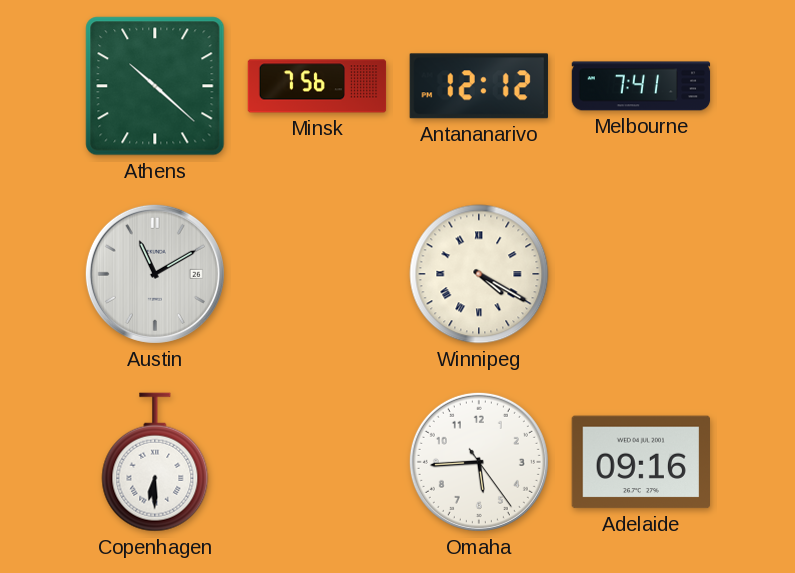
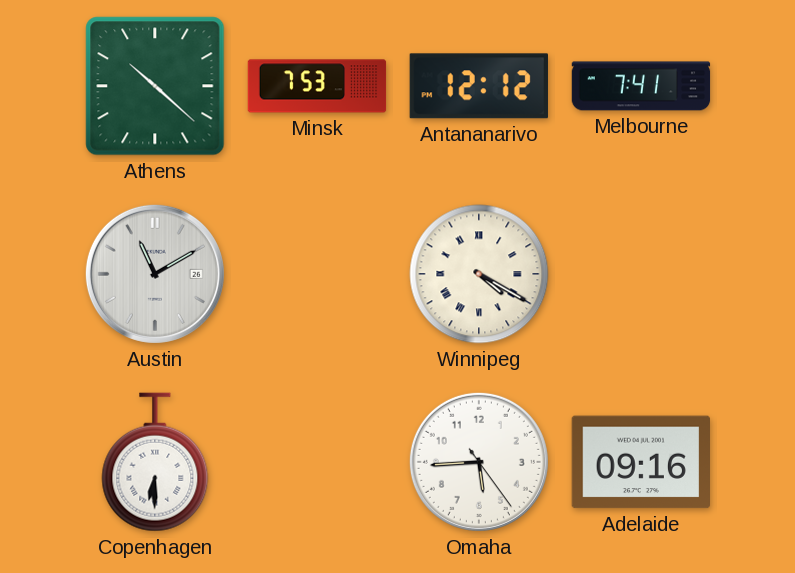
Minsk: 7:56 -> 7:53 (317, 86)
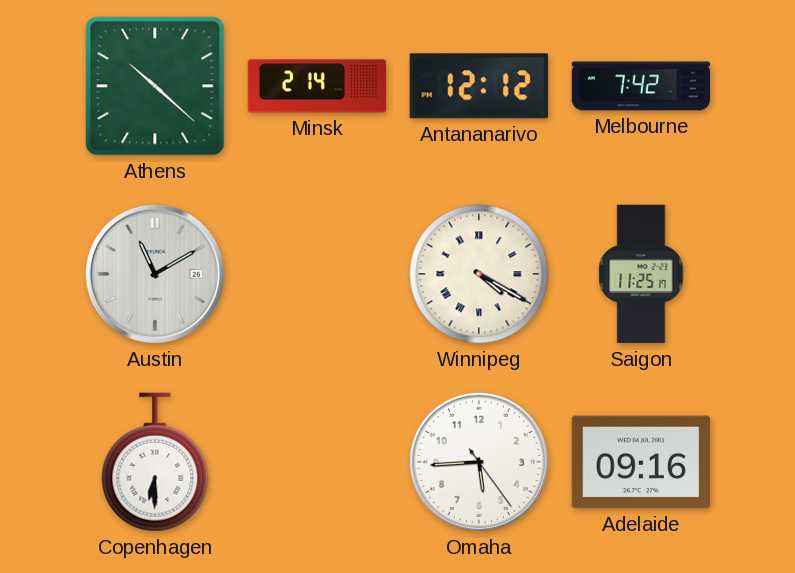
Minsk: 7:53 -> 2:14 (317, 86)
Melbourne: 7:41 -> 7:42 (641, 86)
Saigon: none -> 11:25 (641, 274)
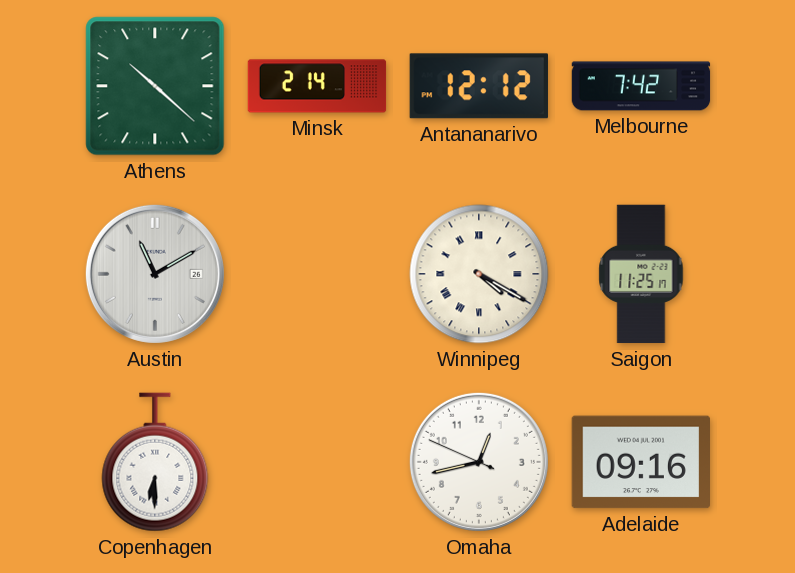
Omaha: 5:44 -> 12:42 (479, 462)
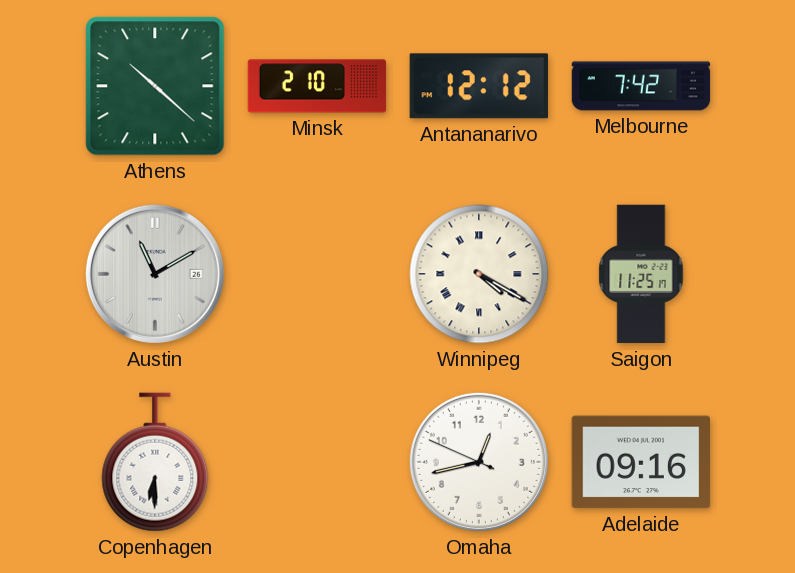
Minsk: 2:14 -> 2:10 (317, 86)
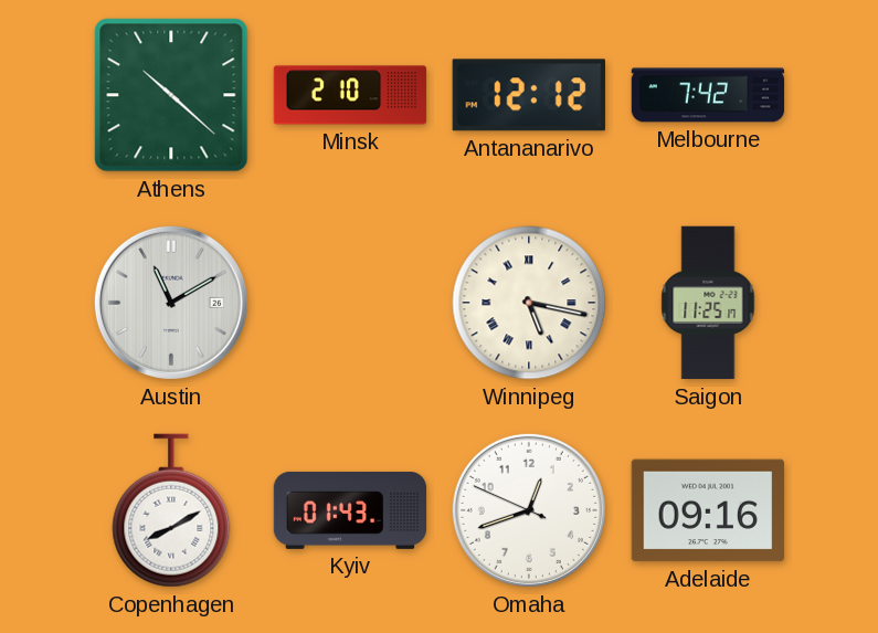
Winnipeg: 4:20 -> 5:17 (529, 303)
Copenhagen: 6:30 -> 8:10 (171, 510)
Kyiv: none -> 01:43 (350, 510)
Omaha: 12:42 -> 12:41 (529, 510)
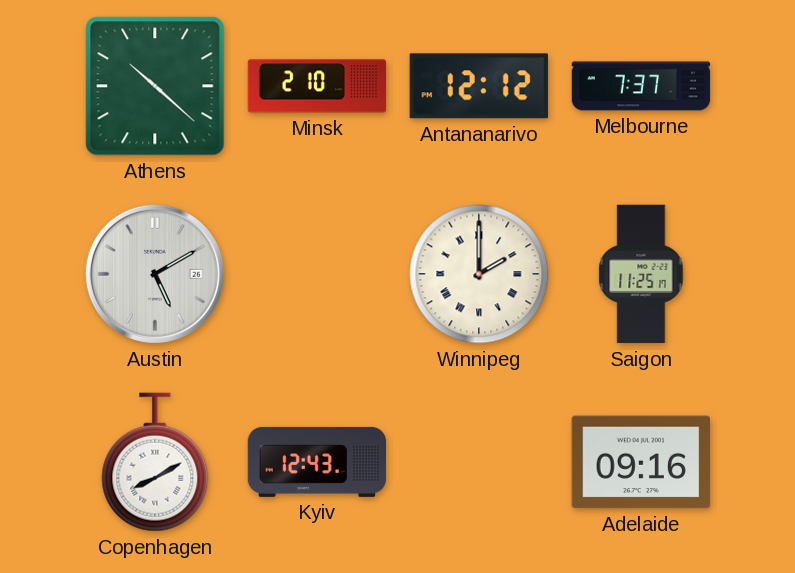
Melbourne: 7:42 -> 7:37 (641, 86)
Austin: 11:10 -> 5:10 (155, 274)
Winnipeg: 5:17 -> 2:00 (479, 274)
Kyiv: 01:43 -> 12:43 (317, 462)
Omaha: 12:41 -> none (529, 510)
